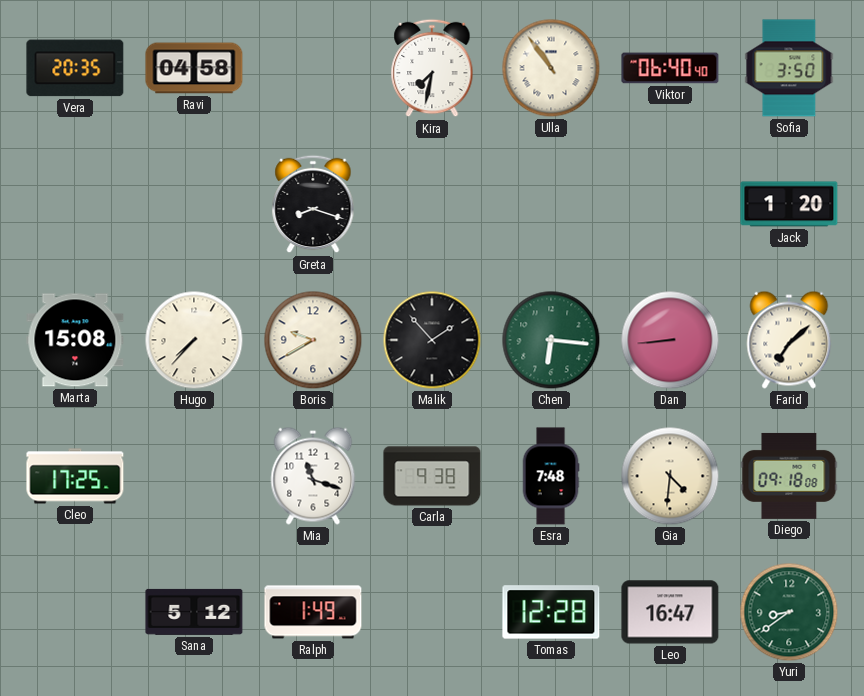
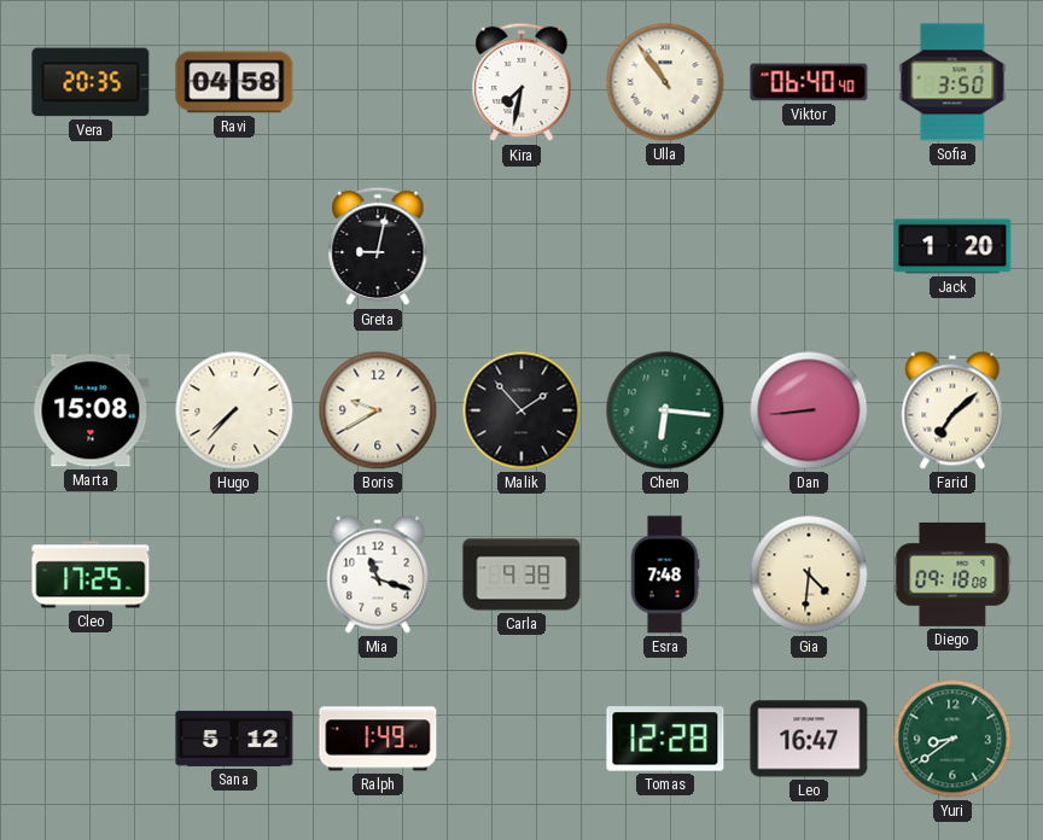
Greta: 8:18 -> 9:02 (378, 246)
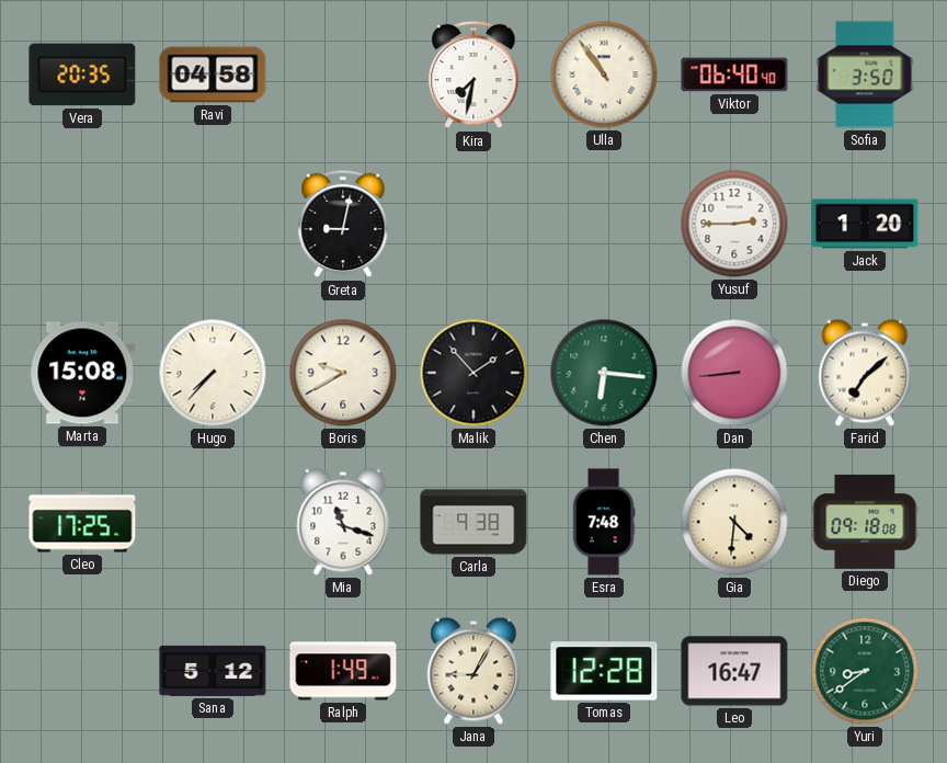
Yusuf: none -> 2:45 (734, 224)
Jana: none -> 9:05 (473, 671)
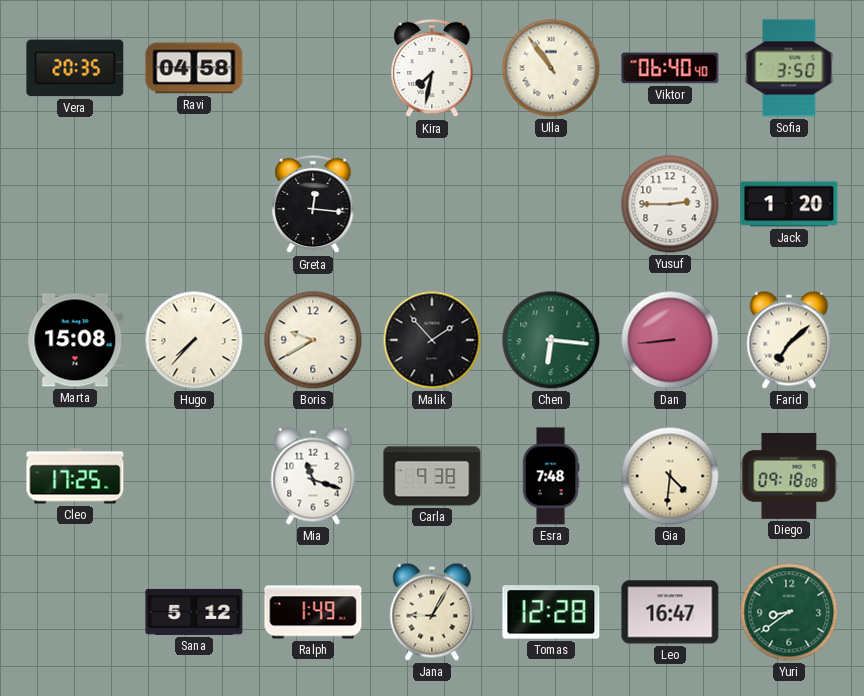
Greta: 9:02 -> 12:16 (313, 204)
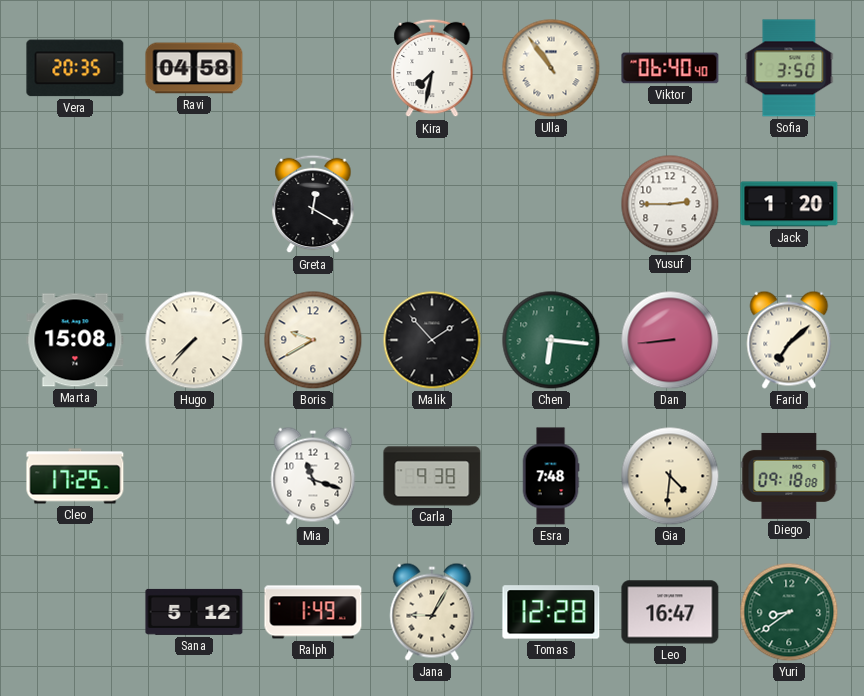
Greta: 12:16 -> 12:20 (313, 204)
